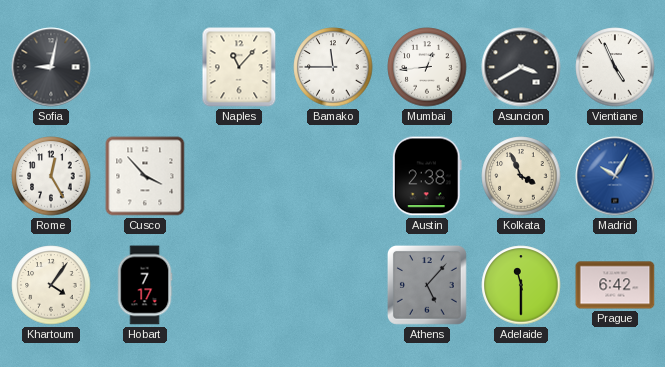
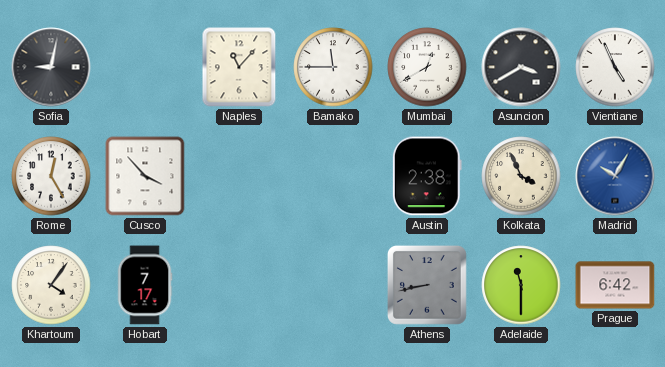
Mumbai: 12:44 -> 12:40 (427, 67)
Athens: 5:07 -> 8:43 (427, 285)
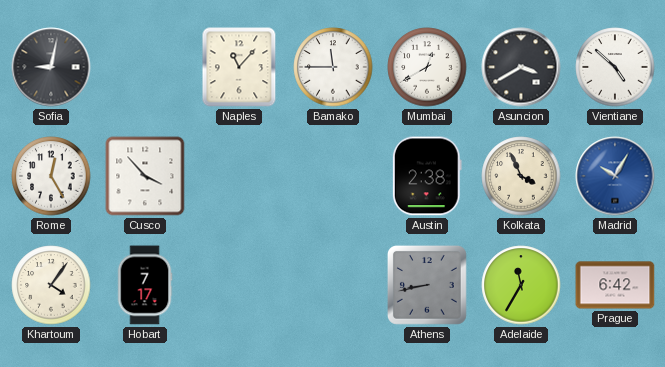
Vientiane: 4:56 -> 4:52 (615, 67)
Adelaide: 11:30 -> 11:35 (521, 285)
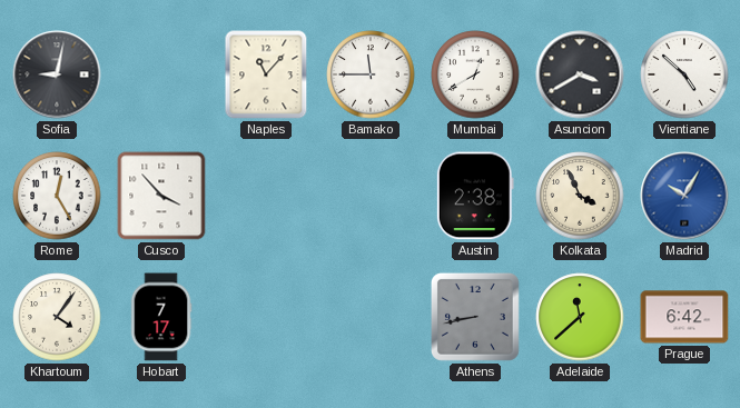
Adelaide: 11:35 -> 11:38 (580, 317)
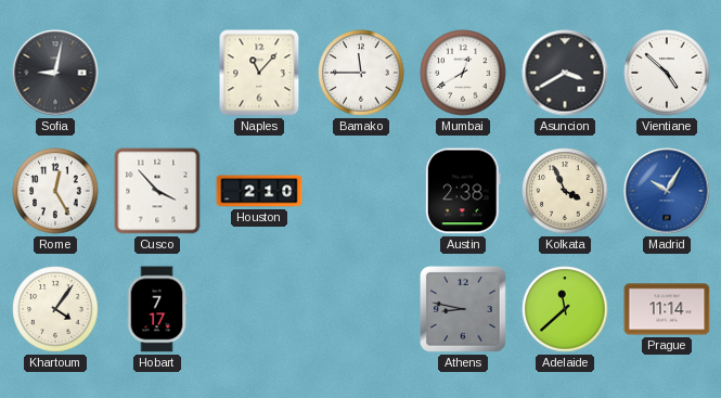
Houston: none -> 2:10 (259, 191)
Athens: 8:43 -> 8:47 (463, 309)
Prague: 6:42 -> 11:14 (667, 309)
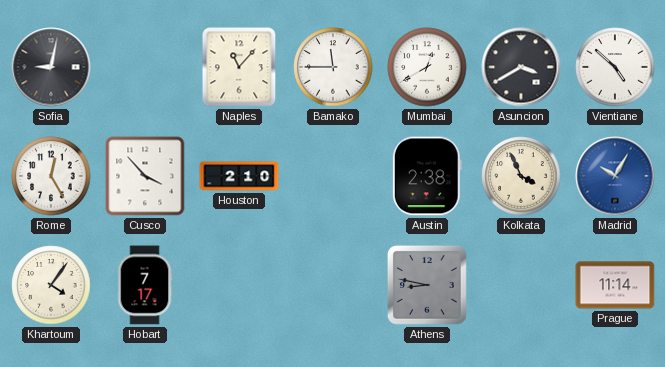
Adelaide: 11:38 -> none (565, 309)
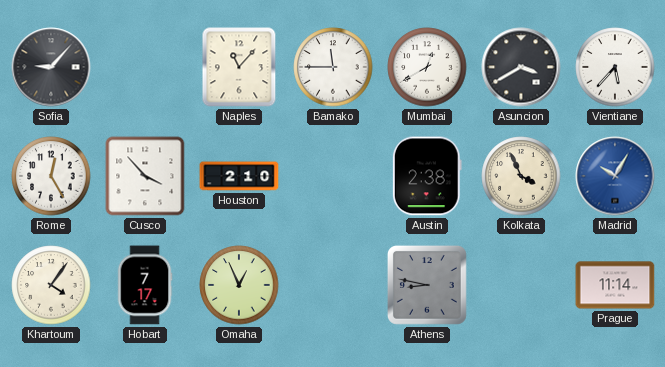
Sofia: 9:02 -> 9:07 (51, 67)
Vientiane: 4:52 -> 5:37 (615, 67)
Omaha: none -> 12:56 (239, 285)
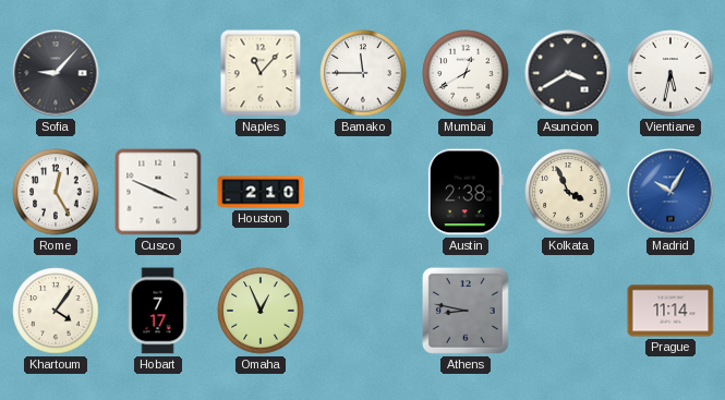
Vientiane: 5:37 -> 5:32 (670, 73)
Cusco: 3:53 -> 3:49 (158, 192)
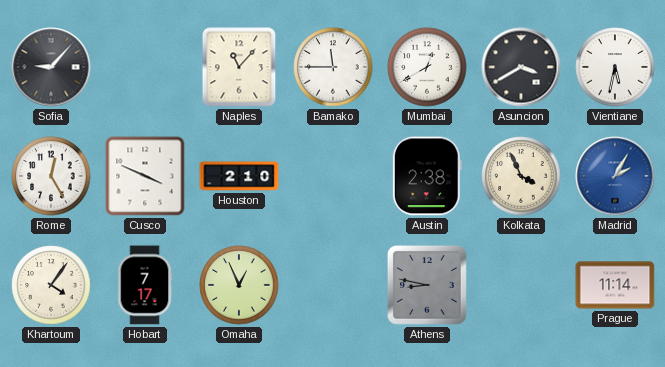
Madrid: 10:05 -> 2:05 (615, 176)
